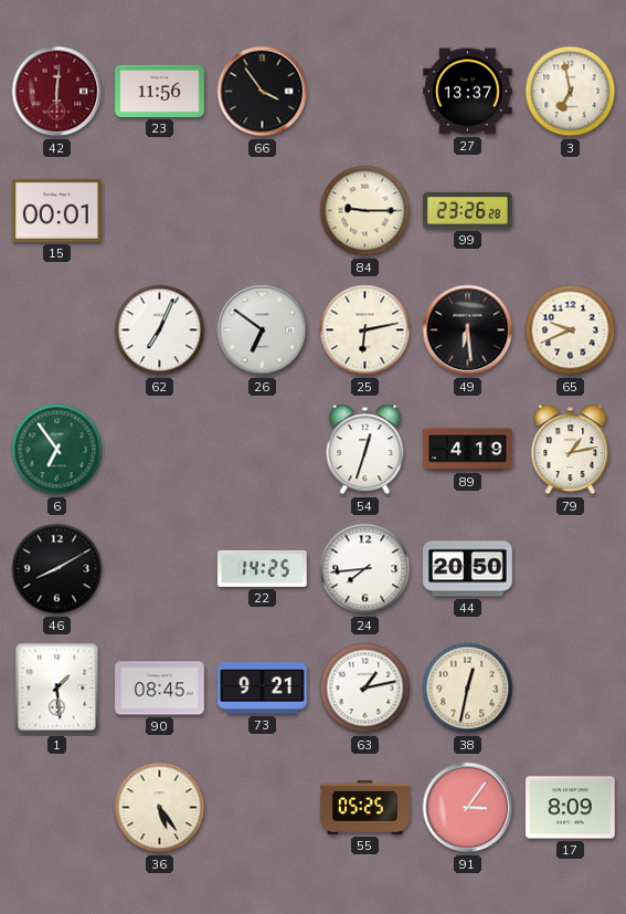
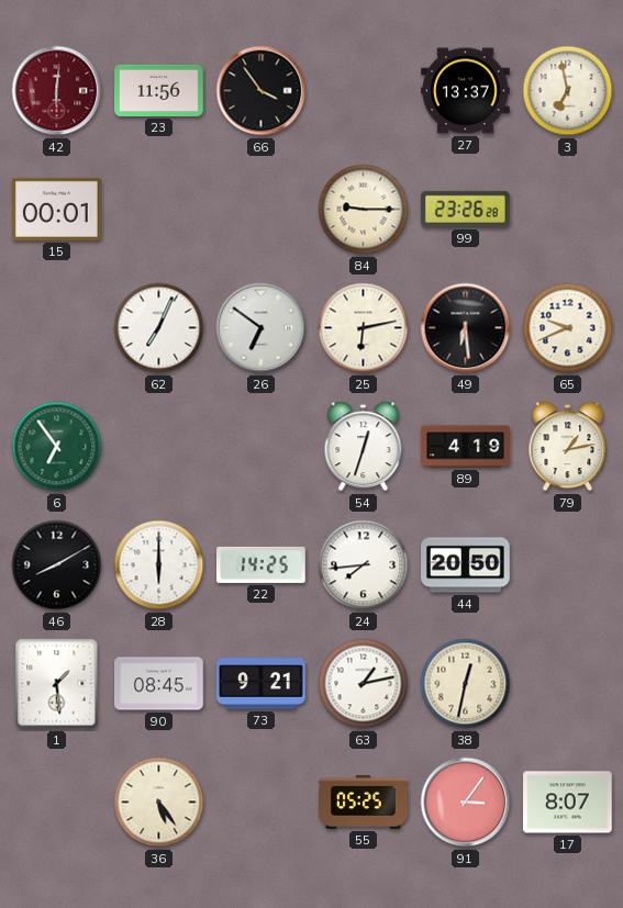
28: none -> 6:00 (159, 565)
17: 8:09 -> 8:07 (568, 803)
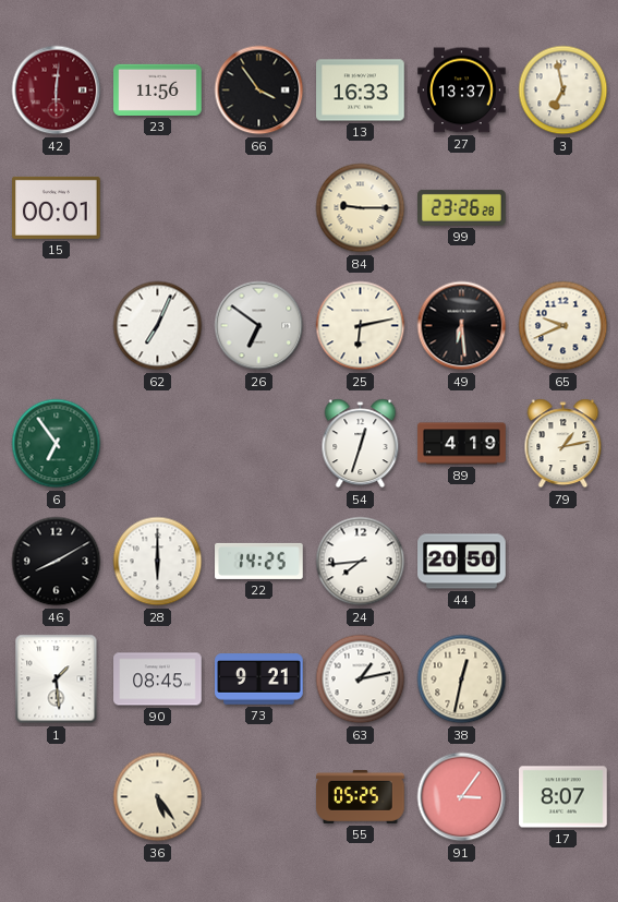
13: none -> 16:33 (361, 91)
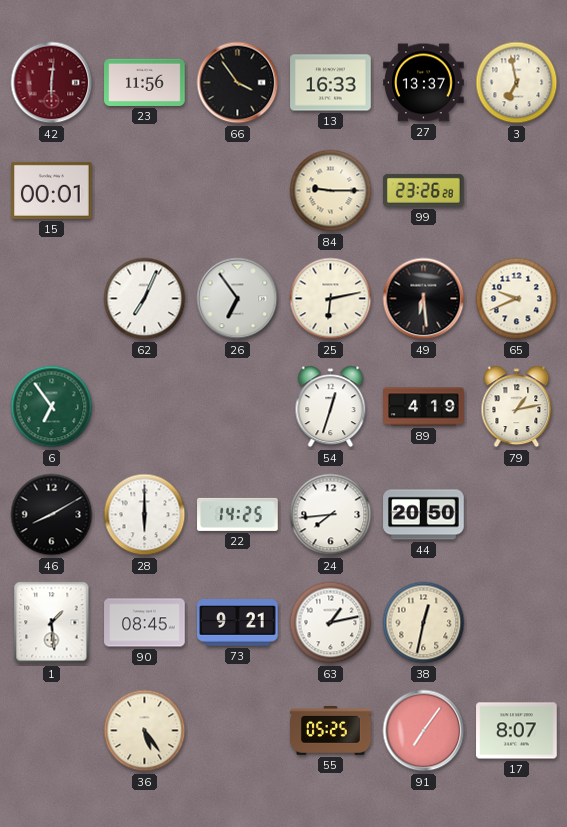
26: 6:51 -> 6:54 (238, 299)
91: 3:06 -> 7:06 (424, 731)
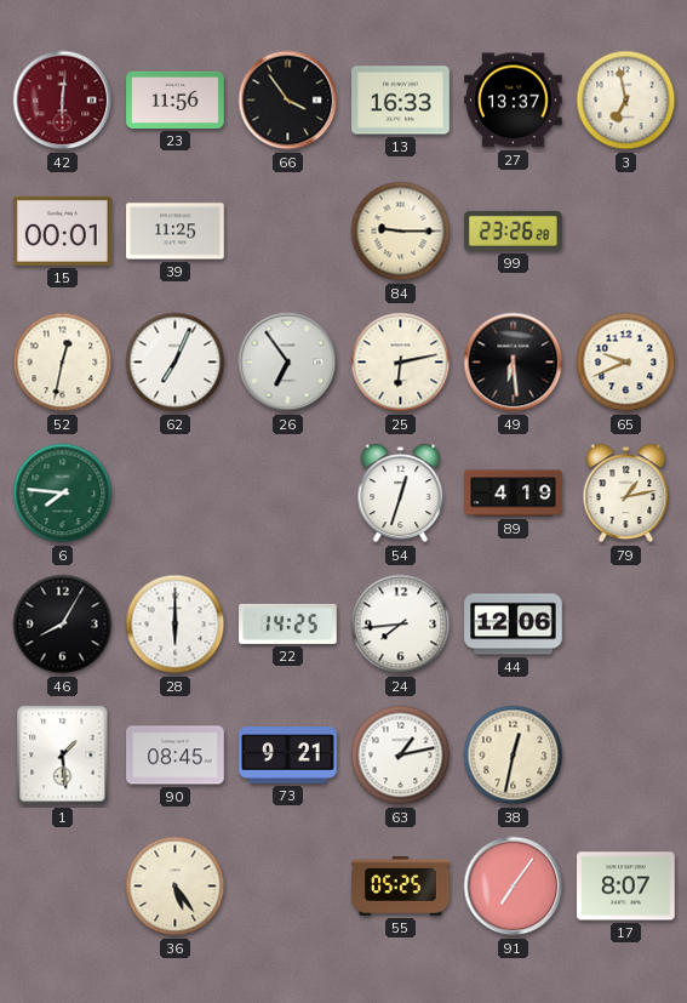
39: none -> 11:25 (176, 232)
52: none -> 12:32 (63, 363)
6: 6:54 -> 7:46 (63, 494)
46: 8:10 -> 8:05 (63, 625)
44: 20:50 -> 12:06 (514, 625)
